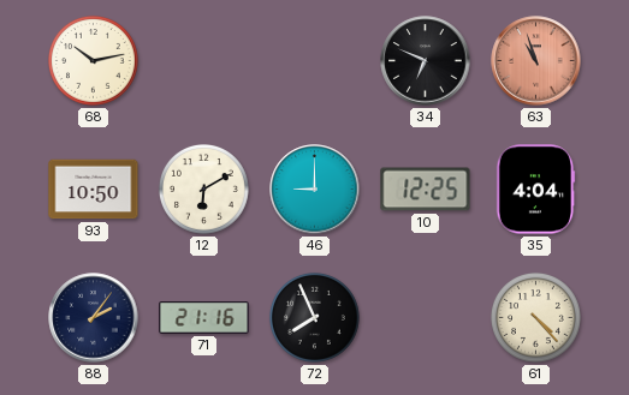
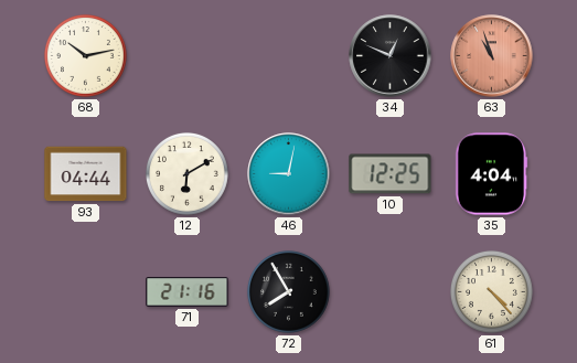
34: 6:49 -> 12:49 (391, 56)
93: 10:50 -> 04:44 (86, 174)
46: 9:00 -> 9:02 (289, 174)
88: 2:06 -> none (94, 318)
72: 7:56 -> 7:55 (288, 291)
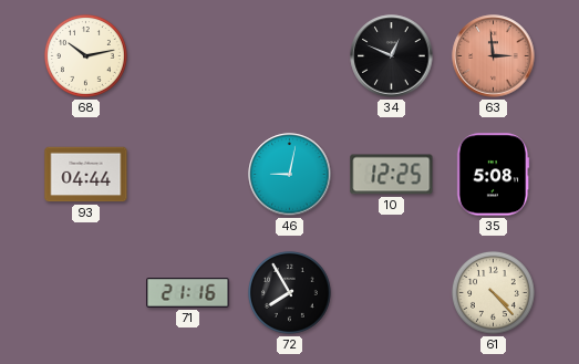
63: 10:57 -> 2:59 (494, 56)
12: 6:10 -> none (186, 173)
35: 4:04 -> 5:08 (494, 175)
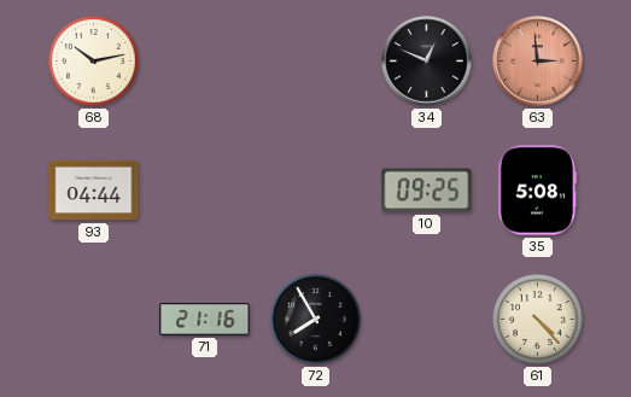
46: 9:02 -> none (290, 175)
10: 12:25 -> 09:25 (427, 191)
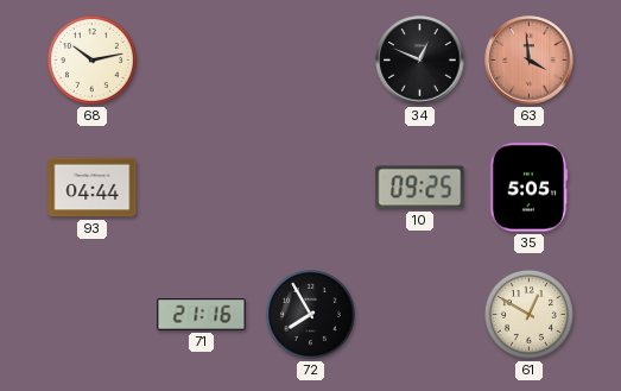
63: 2:59 -> 3:59 (530, 61)
35: 5:08 -> 5:05 (530, 188)
61: 4:23 -> 12:50 (528, 314)
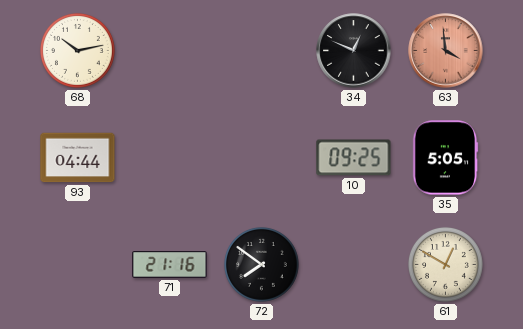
72: 7:55 -> 7:51 (261, 264)
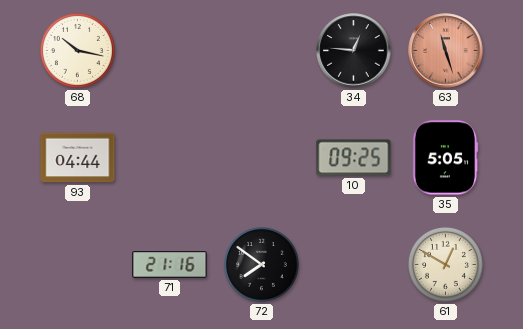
68: 10:13 -> 10:17 (77, 50)
34: 12:49 -> 12:46 (354, 51)
63: 3:59 -> 11:27 (446, 51)
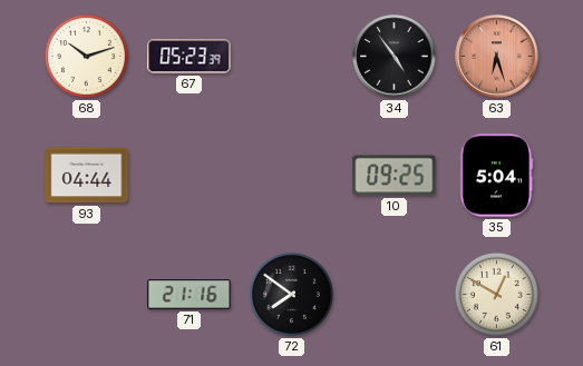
68: 10:17 -> 10:12 (86, 56)
67: none -> 05:23 (190, 57)
34: 12:46 -> 4:54 (395, 57)
63: 11:27 -> 6:27 (497, 57)
35: 5:05 -> 5:04 (497, 176)
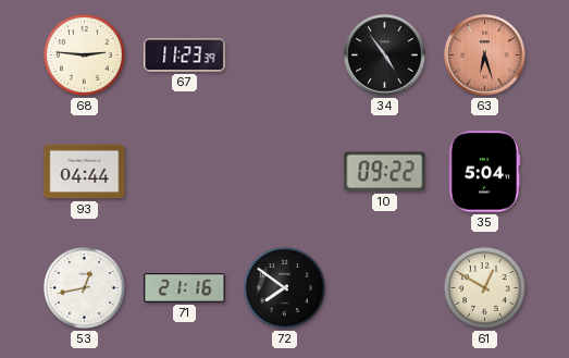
68: 10:12 -> 2:46 (84, 54)
67: 05:23 -> 11:23 (185, 55)
10: 09:25 -> 09:22 (385, 172)
53: none -> 12:43 (84, 287)
